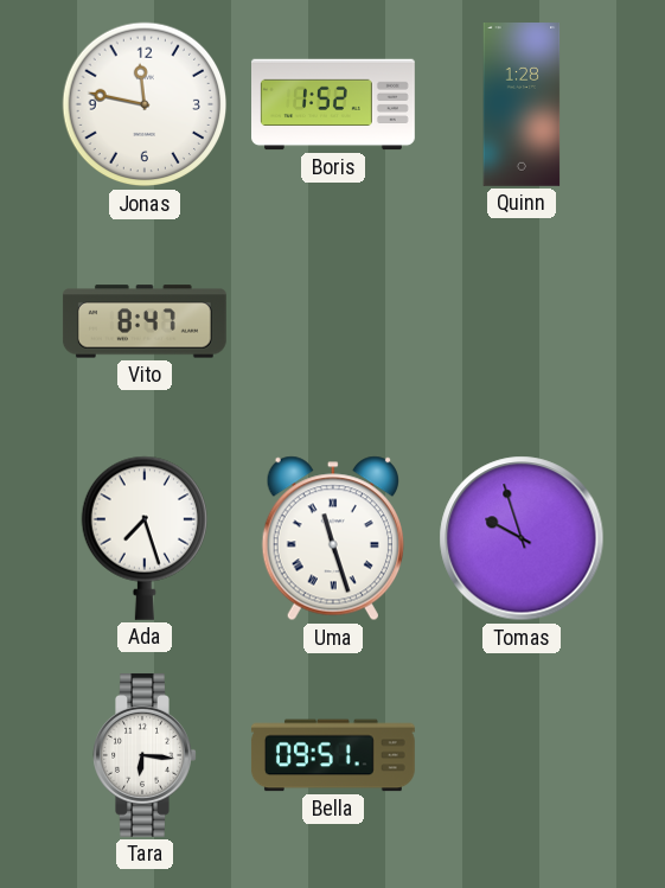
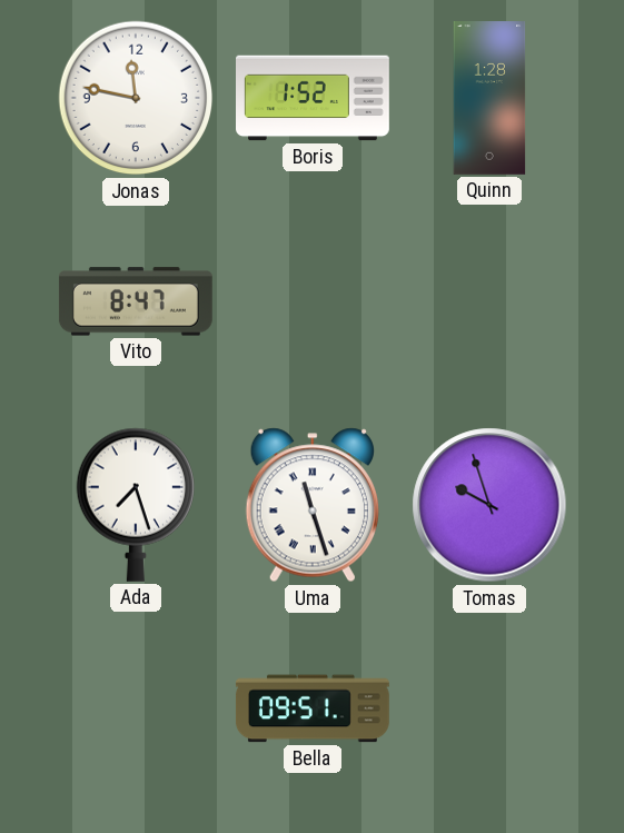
Tara: 6:16 -> none (145, 755)
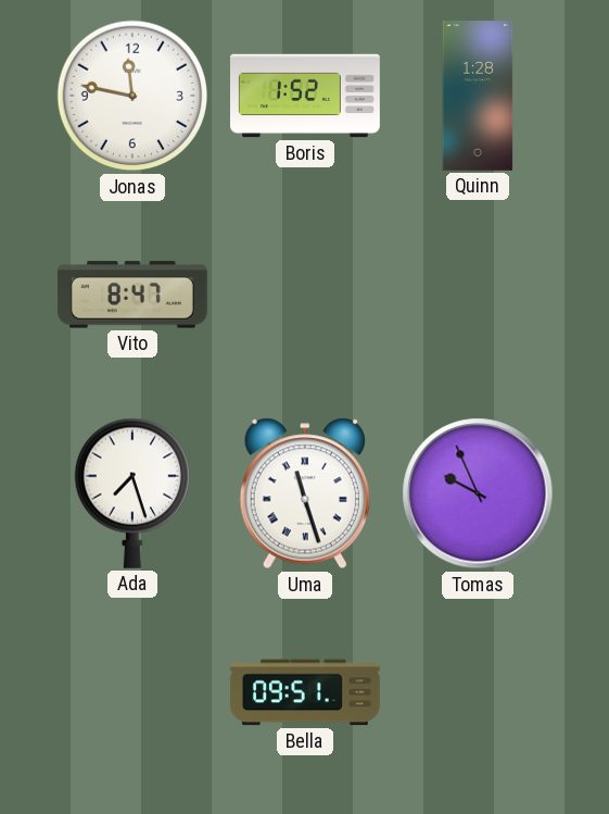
Tomas: 9:57 -> 9:56 (478, 493)
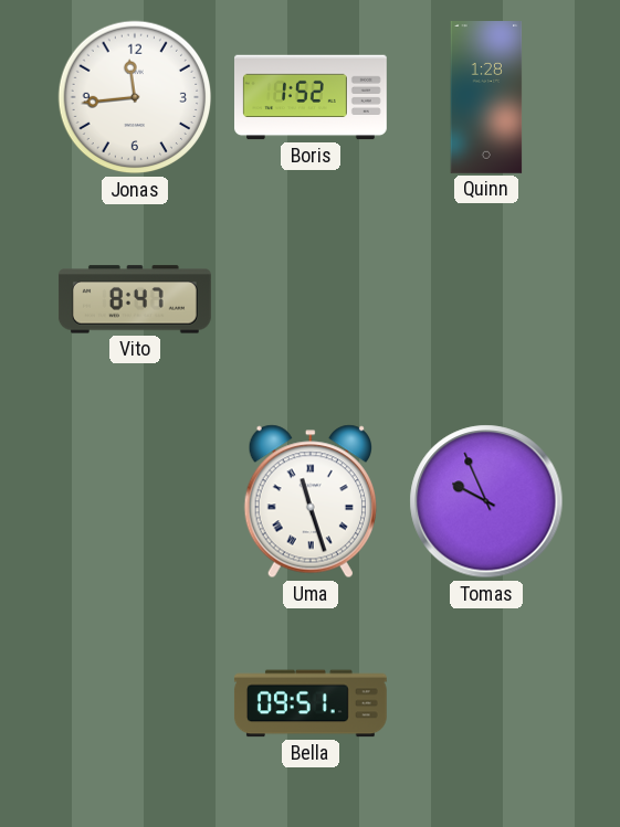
Jonas: 11:47 -> 11:44 (135, 97)
Ada: 7:27 -> none (131, 493)
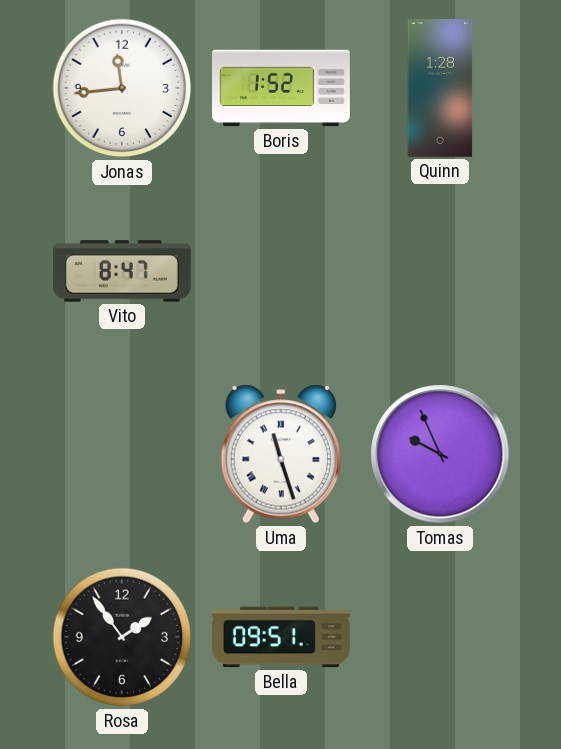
Rosa: none -> 1:54 (122, 637)
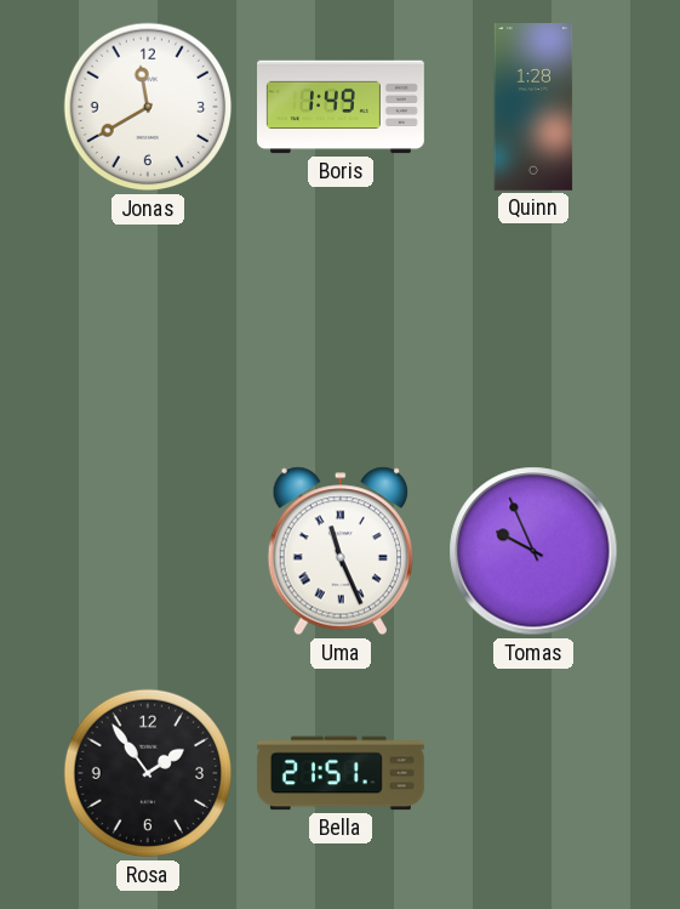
Jonas: 11:44 -> 11:40 (148, 107)
Boris: 1:52 -> 1:49 (342, 107)
Vito: 8:47 -> none (122, 271)
Uma: 11:27 -> 11:26 (341, 551)
Bella: 09:51 -> 21:51 (341, 773)
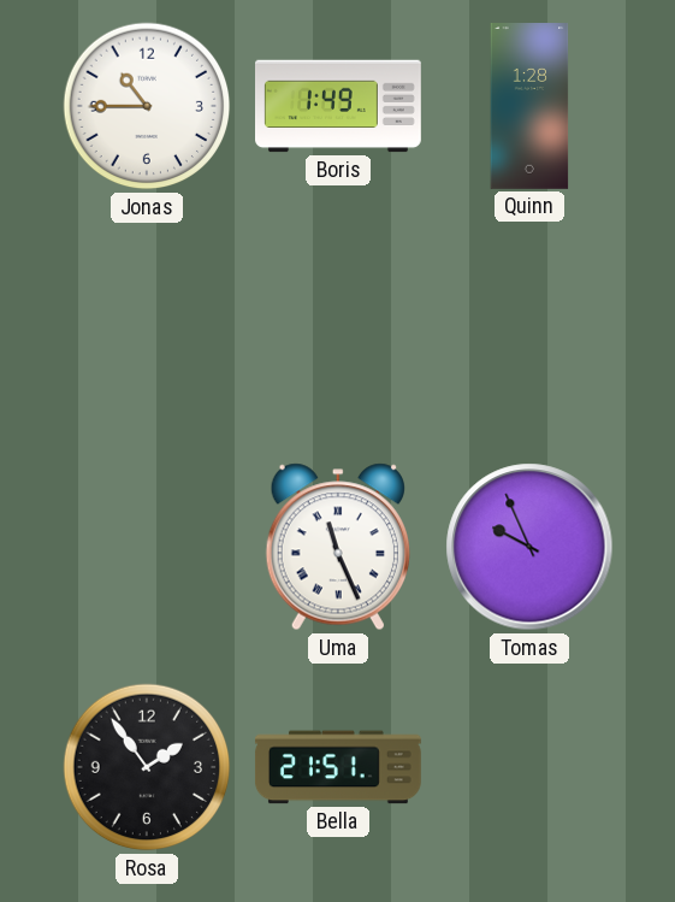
Jonas: 11:40 -> 10:45 (147, 106)
